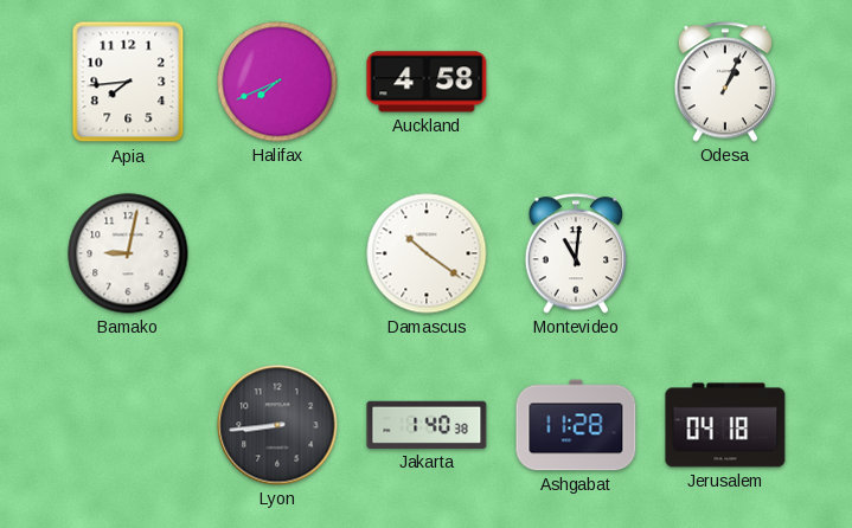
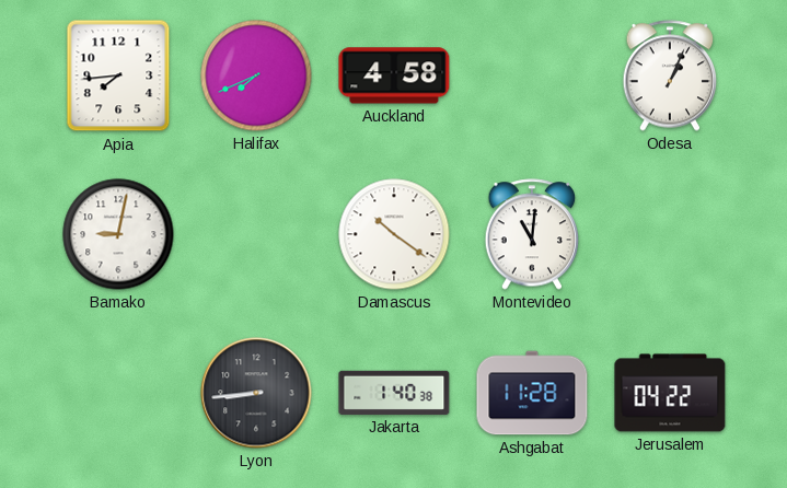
Jerusalem: 04:18 -> 04:22 (670, 393)
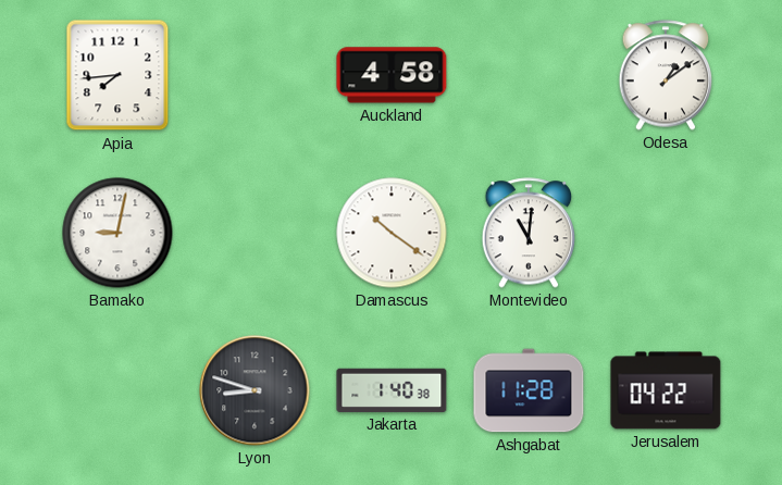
Halifax: 7:41 -> none (256, 75)
Odesa: 1:04 -> 1:09 (666, 75)
Lyon: 8:44 -> 8:48 (255, 390)
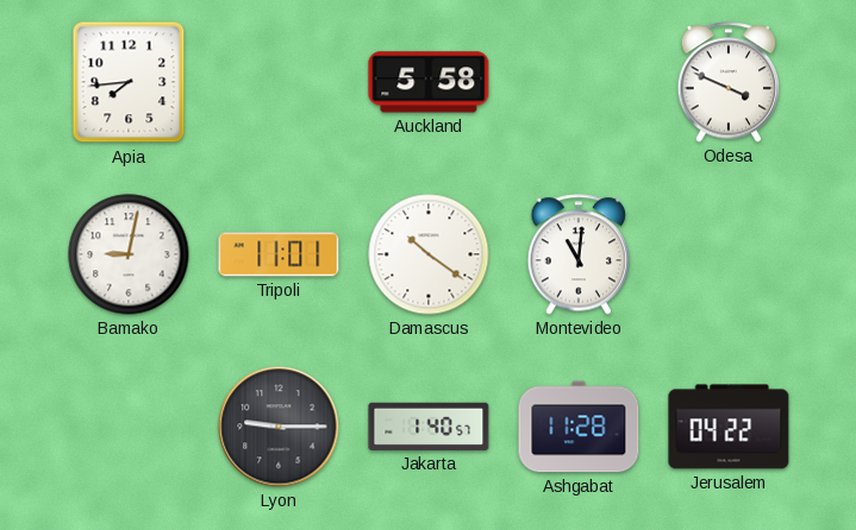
Auckland: 4:58 -> 5:58 (429, 82)
Odesa: 1:09 -> 3:49 (729, 82)
Tripoli: none -> 11:01 (279, 254)
Lyon: 8:48 -> 9:15 (279, 427)
Jakarta: 1:40:38 -> 1:40:57 (429, 427)
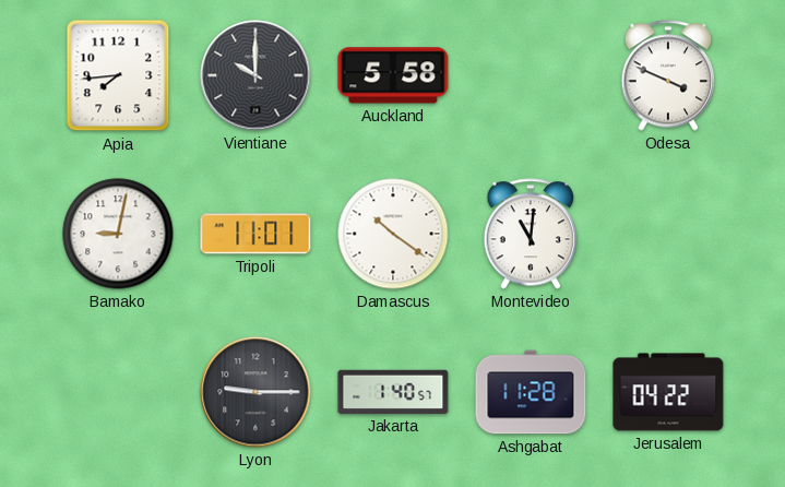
Vientiane: none -> 10:00 (255, 75)
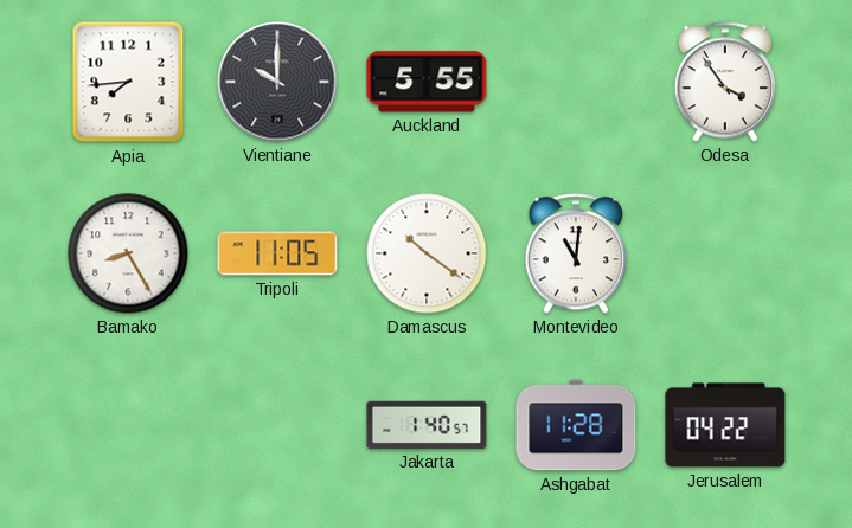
Auckland: 5:58 -> 5:55 (427, 82)
Odesa: 3:49 -> 3:54 (725, 82)
Bamako: 9:02 -> 8:25 (128, 253)
Tripoli: 11:01 -> 11:05 (277, 253)
Lyon: 9:15 -> none (255, 392)
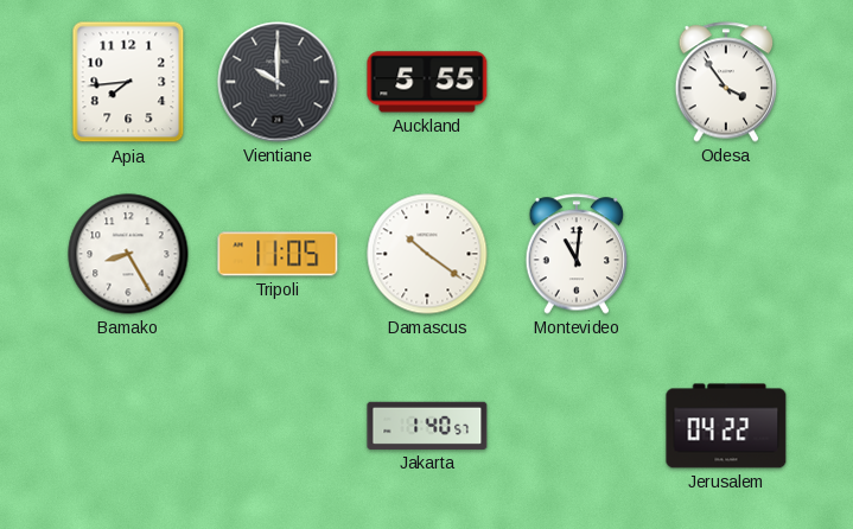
Ashgabat: 11:28 -> none (576, 425)
